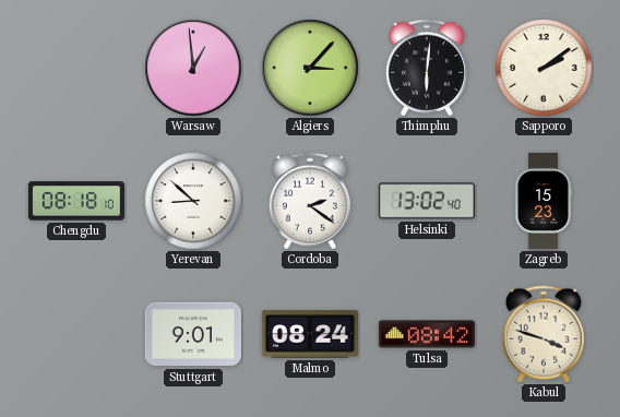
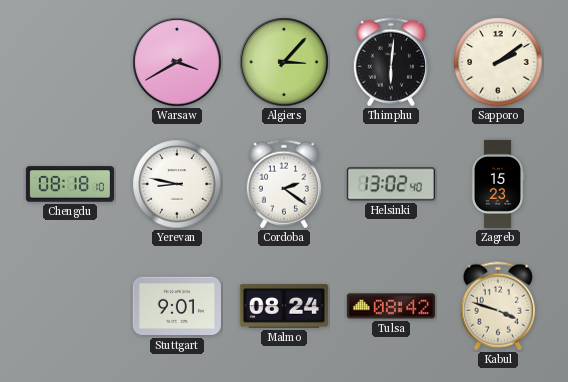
Warsaw: 12:59 -> 3:40 (177, 62)
Yerevan: 8:52 -> 8:47 (177, 184)
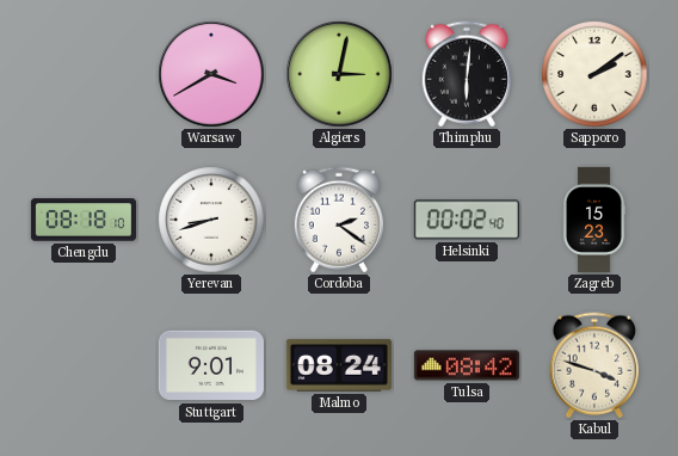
Algiers: 3:07 -> 3:02 (339, 74)
Yerevan: 8:47 -> 8:42 (211, 220)
Helsinki: 13:02 -> 00:02 (467, 220)
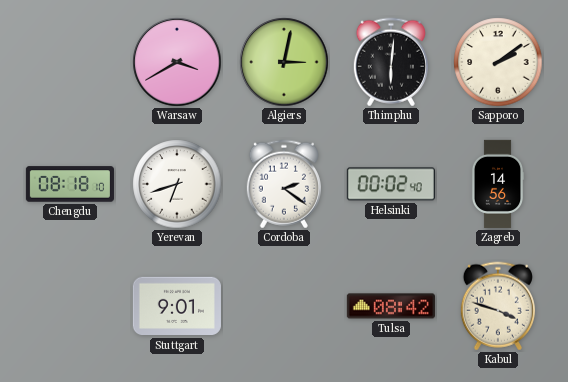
Yerevan: 8:42 -> 6:42 (177, 184)
Zagreb: 15:23 -> 14:56 (498, 184)
Malmo: 08:24 -> none (339, 365)
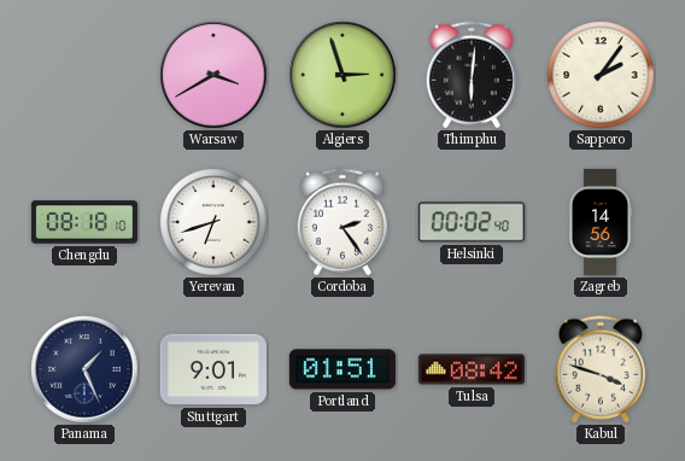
Algiers: 3:02 -> 2:57 (342, 75)
Sapporo: 2:09 -> 2:06 (601, 75)
Cordoba: 2:21 -> 2:24 (342, 222)
Panama: none -> 1:26 (84, 369)
Portland: none -> 01:51 (342, 369)
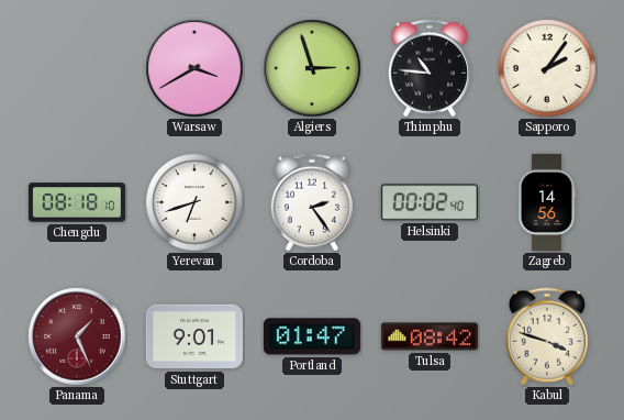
Thimphu: 6:01 -> 10:46 (430, 68)
Panama dial: navy -> burgundy (77, 336)
Portland: 01:51 -> 01:47 (312, 336)
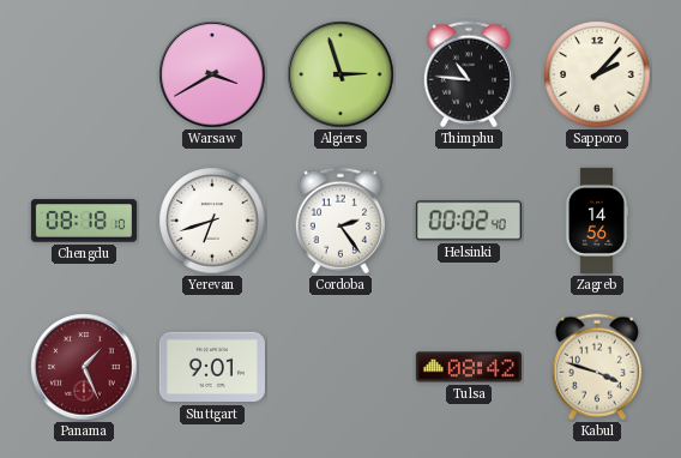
Sapporo: 2:06 -> 2:07 (597, 74)
Portland: 01:47 -> none (312, 336)
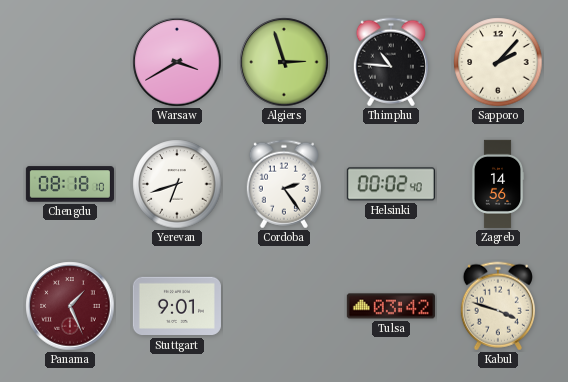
Tulsa: 08:42 -> 03:42 (391, 306)
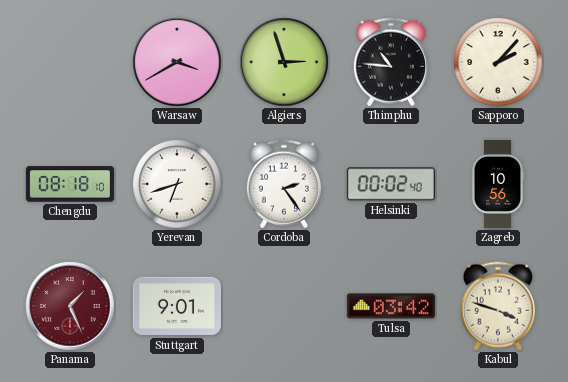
Zagreb: 14:56 -> 10:56 (498, 184)
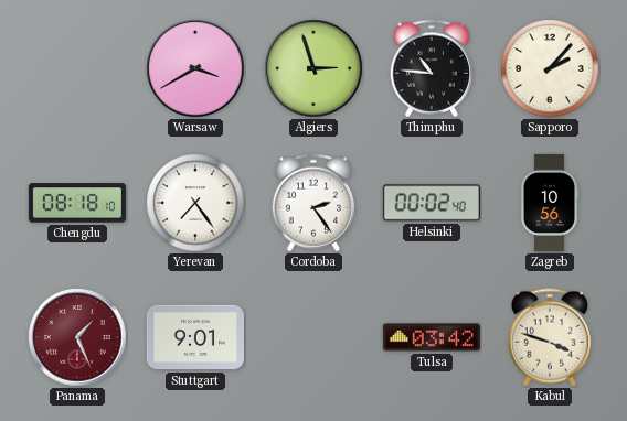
Yerevan: 6:42 -> 7:24 (195, 203)
